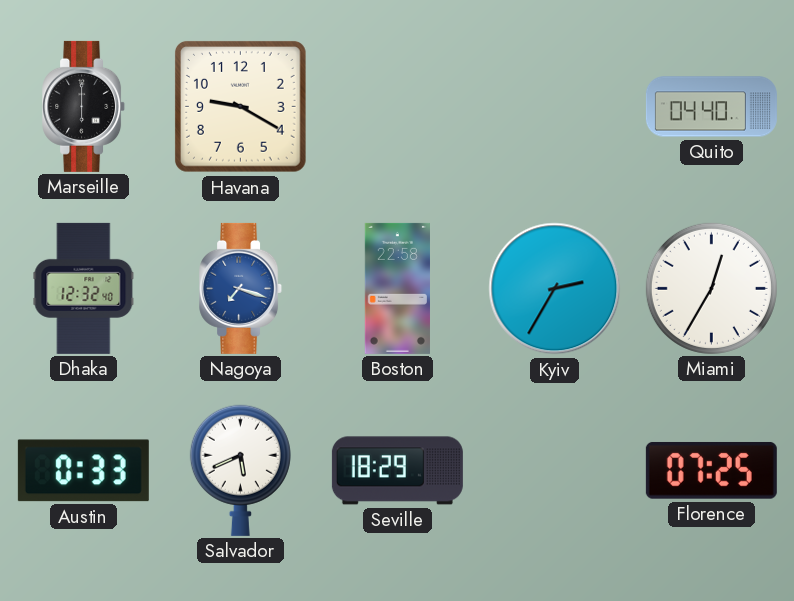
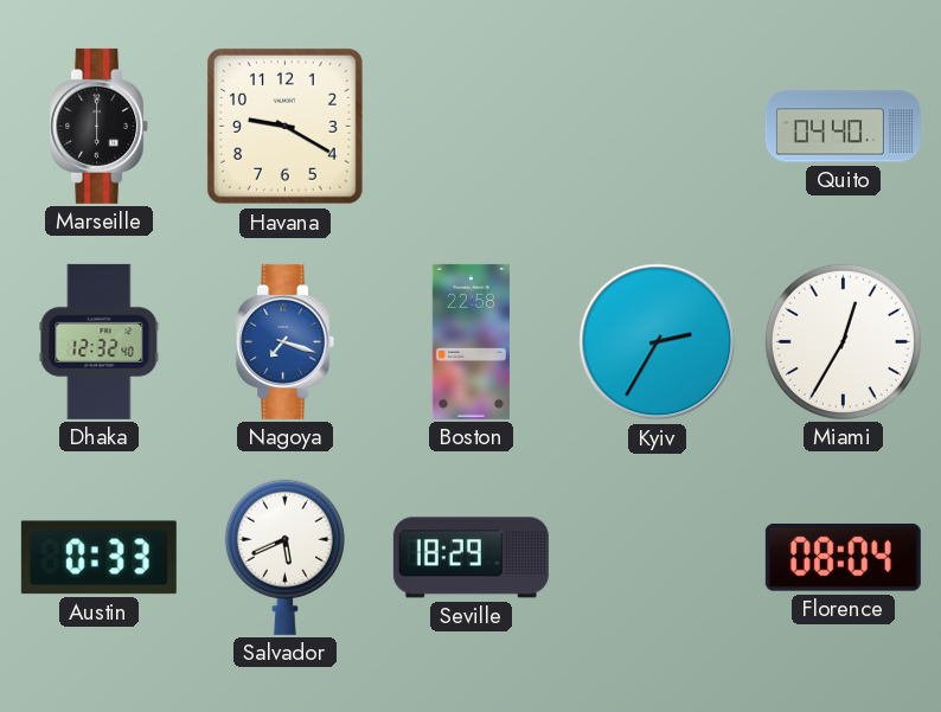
Florence: 07:25 -> 08:04 (843, 557)
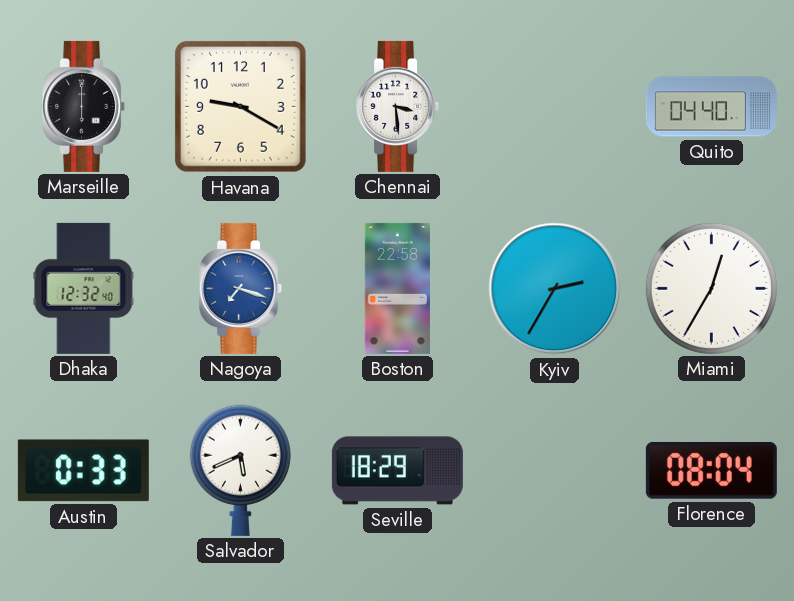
Chennai: none -> 3:29 (398, 106)
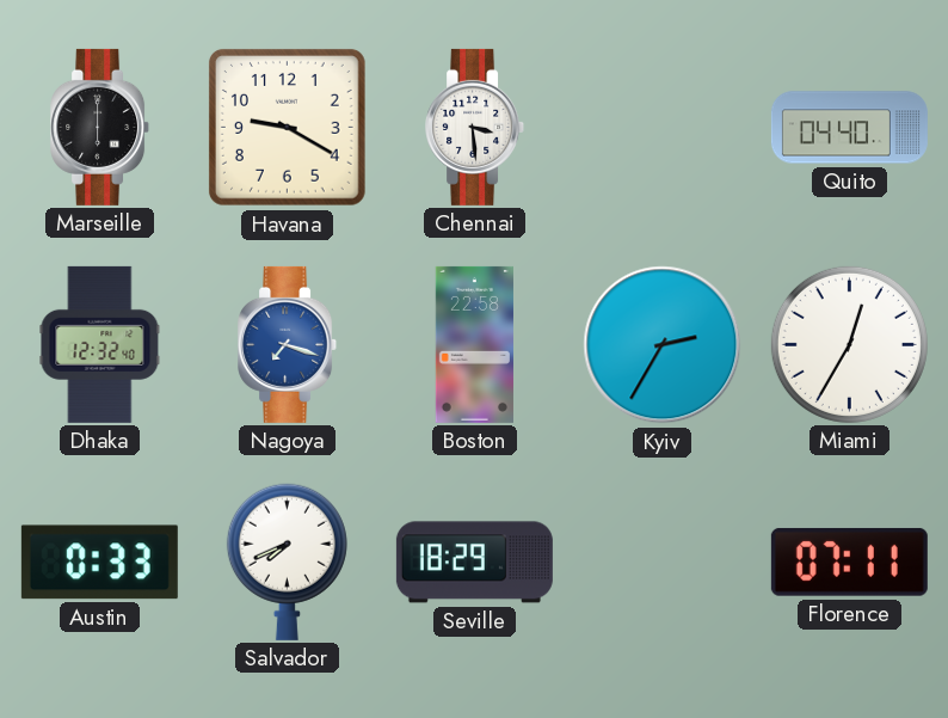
Salvador: 5:41 -> 7:41 (287, 561)
Florence: 08:04 -> 07:11 (849, 561)
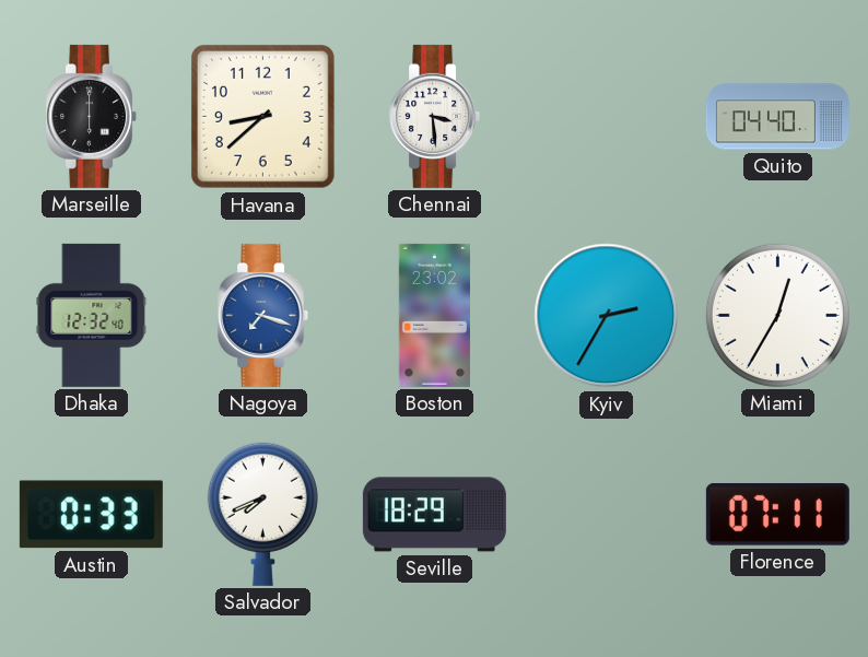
Havana: 9:20 -> 8:38 (262, 116)
Boston: 22:58 -> 23:02 (434, 315)
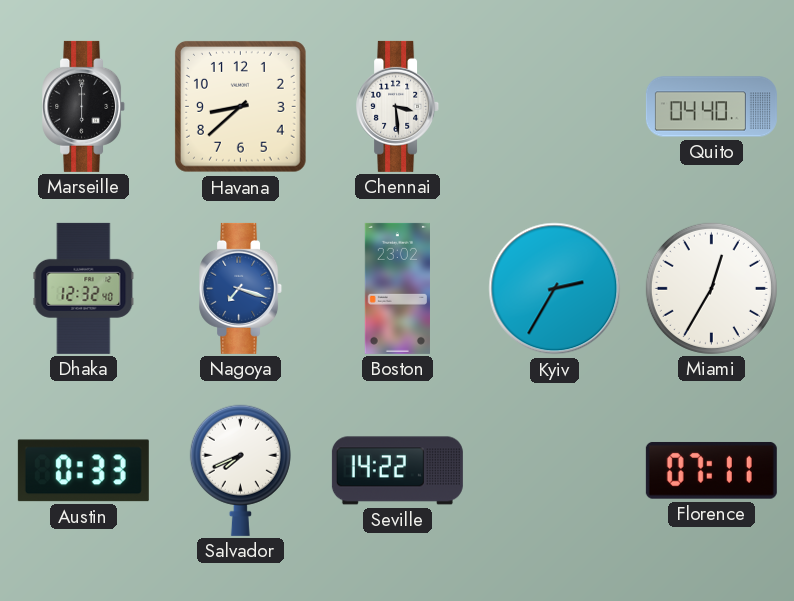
Seville: 18:29 -> 14:22 (397, 471)
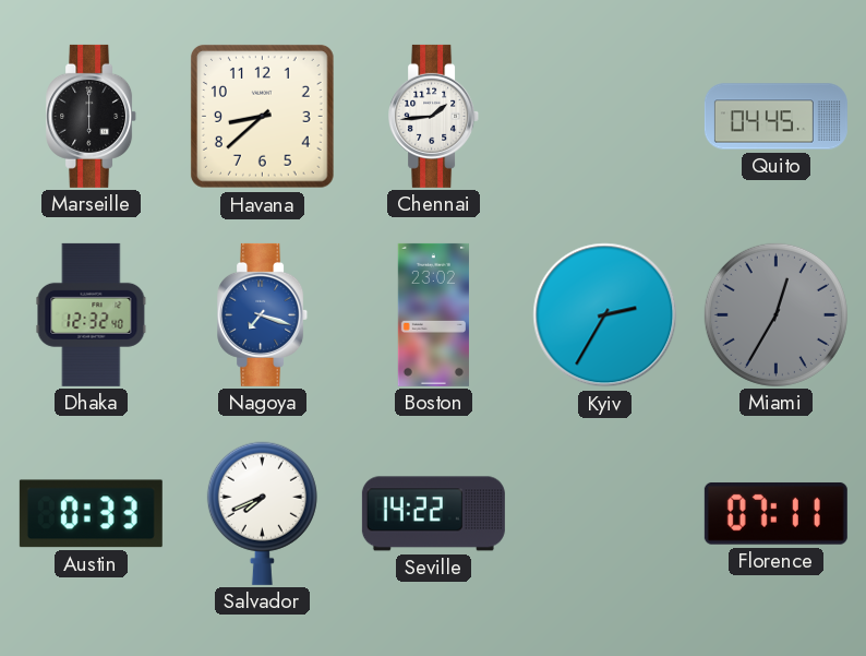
Chennai: 3:29 -> 1:44 (434, 116)
Quito: 04:40 -> 04:45 (775, 117)
Miami dial: white -> grey (775, 314)
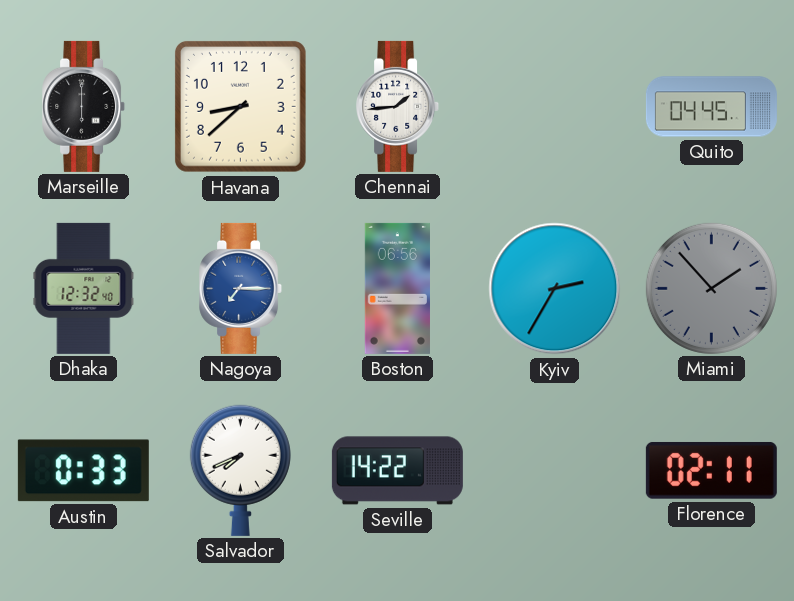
Nagoya: 7:18 -> 7:15 (241, 288)
Boston: 23:02 -> 06:56 (397, 288)
Miami: 12:35 -> 1:53 (711, 288)
Florence: 07:11 -> 02:11 (711, 470)
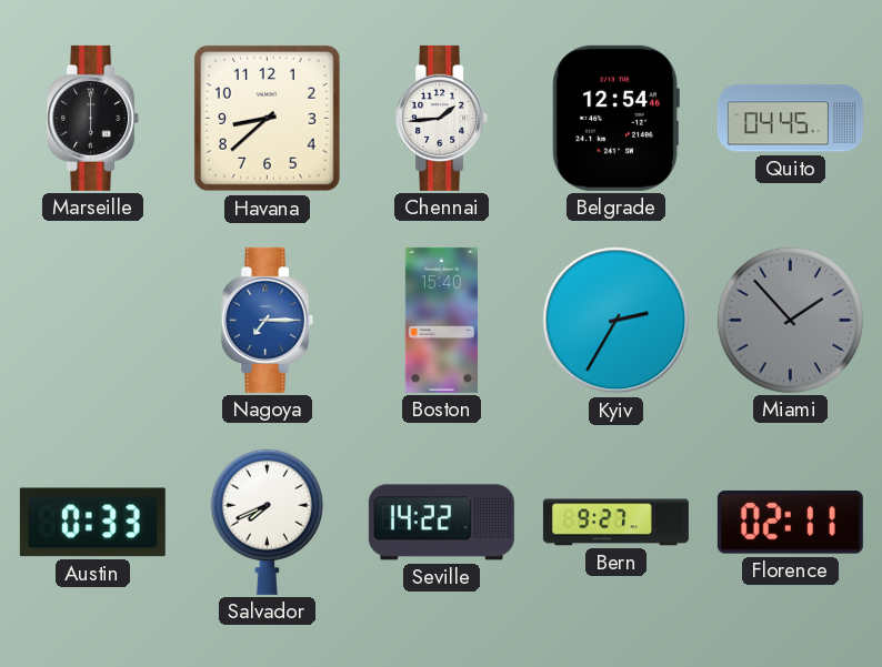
Belgrade: none -> 12:54 (615, 118)
Dhaka: 12:32 -> none (84, 288)
Boston: 06:56 -> 15:40 (441, 320)
Bern: none -> 9:27 (615, 523)
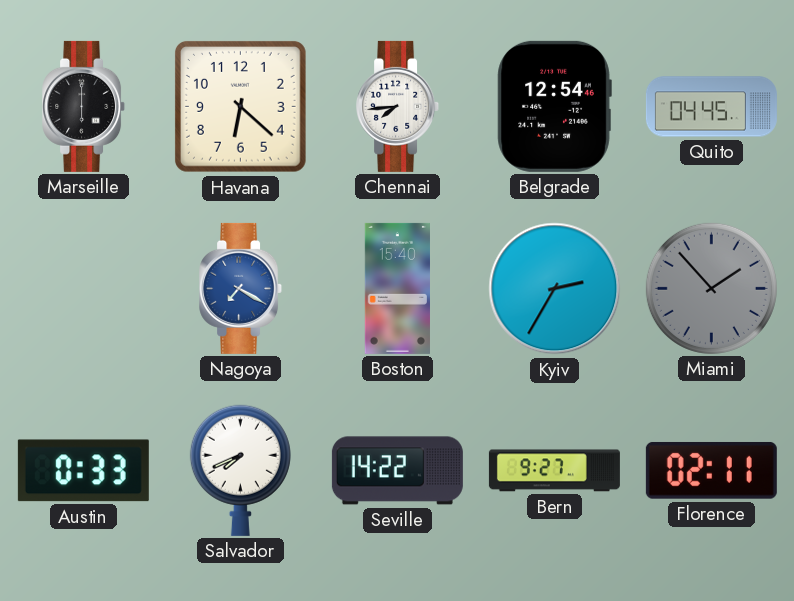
Havana: 8:38 -> 6:22 (240, 106)
Chennai: 1:44 -> 7:44 (398, 106)
Nagoya: 7:15 -> 7:20 (241, 288)
